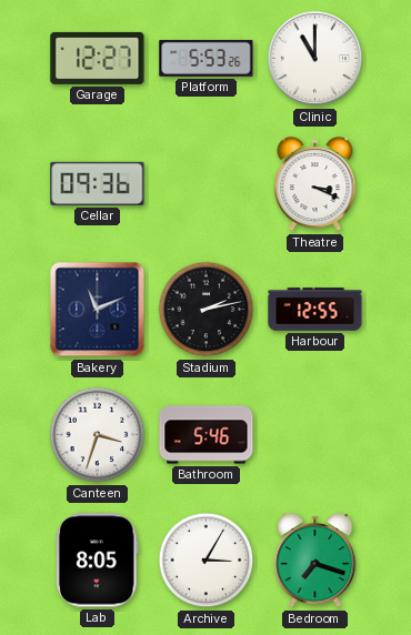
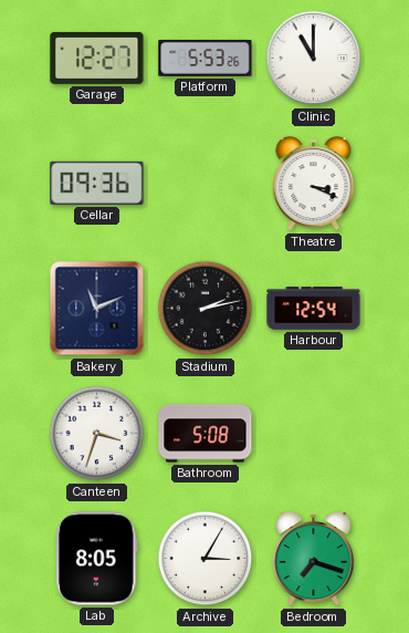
Harbour: 12:55 -> 12:54 (314, 309)
Bathroom: 5:46 -> 5:08 (206, 434)
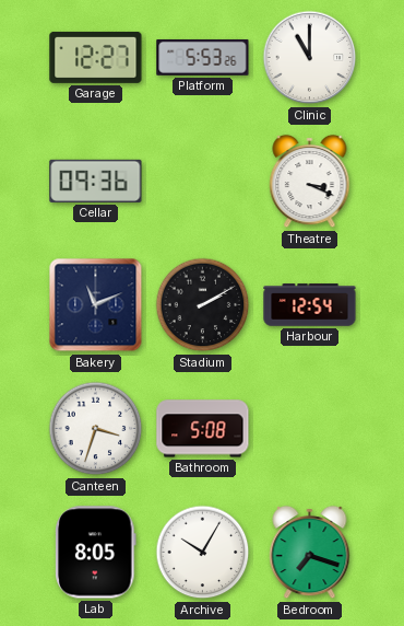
Stadium: 2:13 -> 2:10 (203, 305)
Archive: 3:05 -> 10:05 (203, 553)
